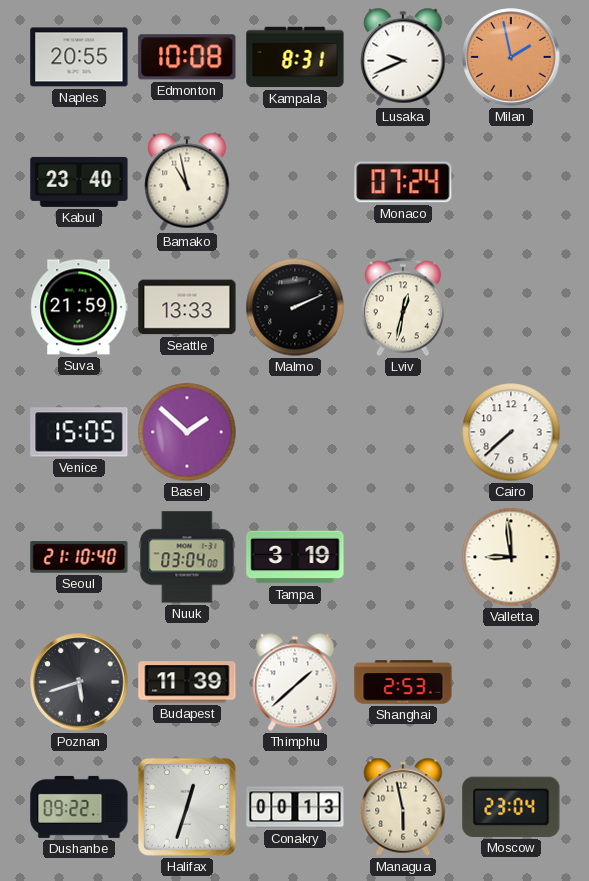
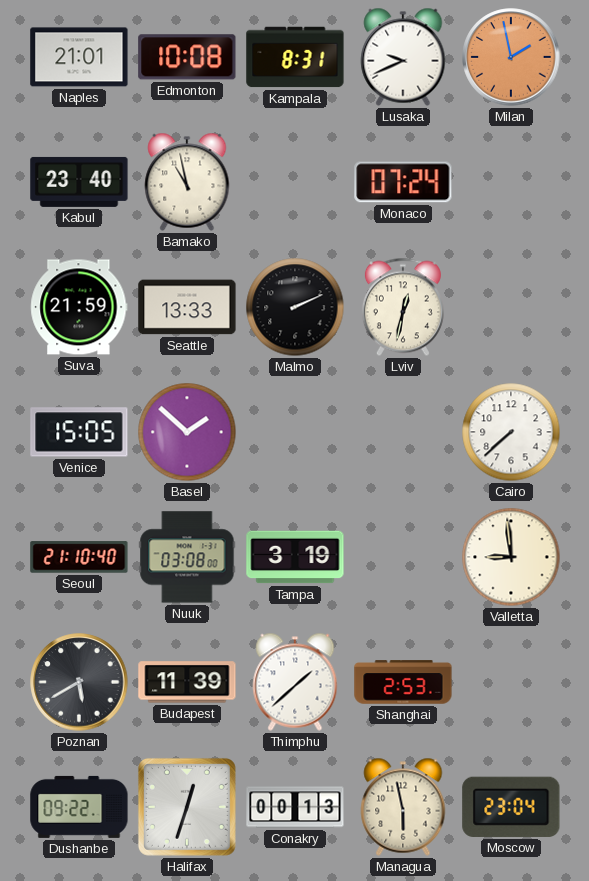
Naples: 20:55 -> 21:01 (79, 57)
Nuuk: 03:04 -> 03:08 (187, 557)
Poznan: 5:42 -> 5:40 (79, 682)
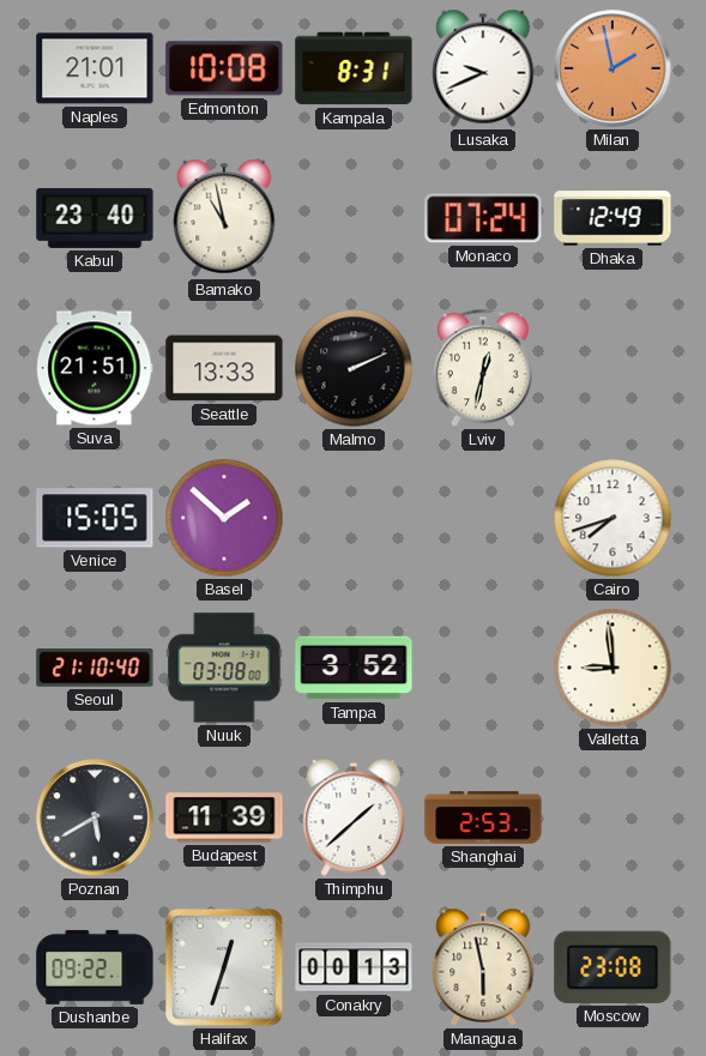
Dhaka: none -> 12:49 (613, 218)
Suva: 21:59 -> 21:51 (95, 368)
Cairo: 7:38 -> 7:42 (613, 518)
Tampa: 3:19 -> 3:52 (354, 668)
Moscow: 23:04 -> 23:08 (613, 967)
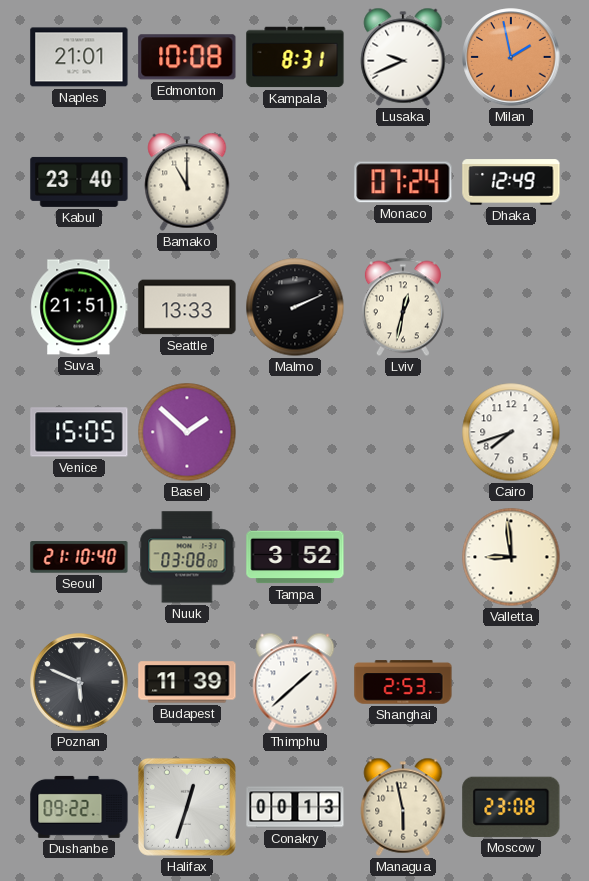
Bamako: 10:58 -> 11:00 (187, 182)
Poznan: 5:40 -> 5:49 (79, 682)
